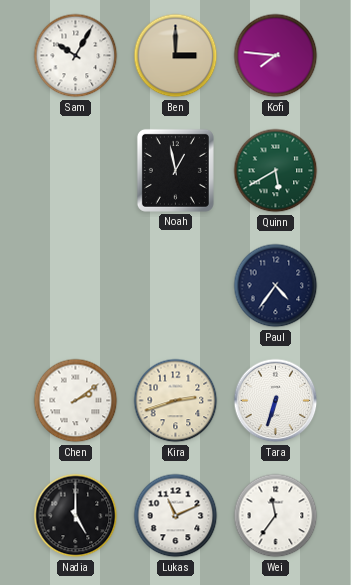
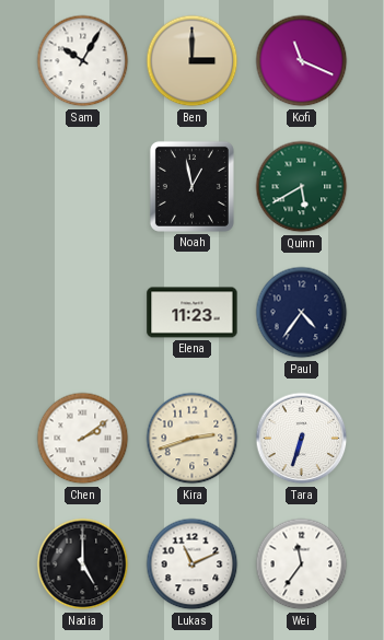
Kofi: 7:46 -> 11:19 (302, 61)
Elena: none -> 11:23 (193, 313)
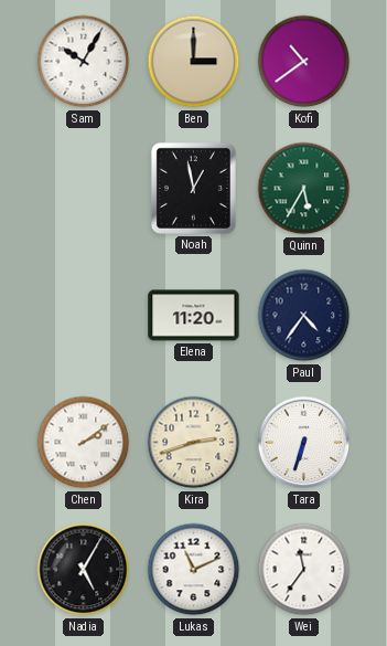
Kofi: 11:19 -> 10:39 (304, 62)
Quinn: 5:40 -> 5:35 (304, 189)
Elena: 11:23 -> 11:20 (194, 316)
Nadia: 5:00 -> 5:05 (84, 570)
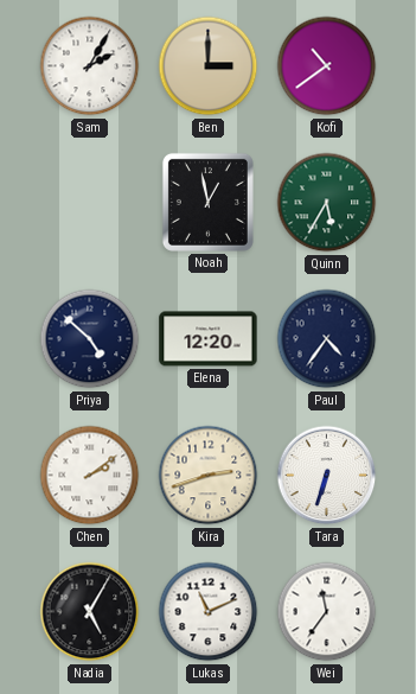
Sam: 10:05 -> 2:05 (90, 66)
Priya: none -> 4:52 (90, 339)
Elena: 11:20 -> 12:20 (209, 339)
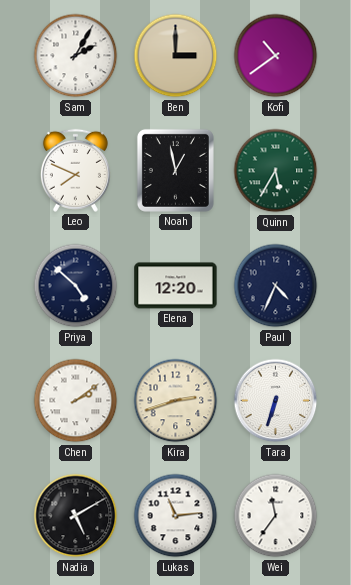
Leo: none -> 7:49 (75, 170)
Paul: 4:36 -> 4:34 (276, 286)
Nadia: 5:05 -> 5:10 (76, 516)
Lukas: 11:11 -> 11:14 (176, 516)
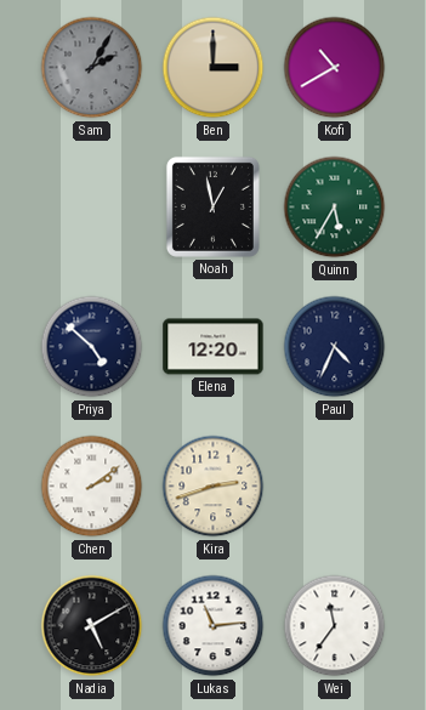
Sam dial: white -> grey (92, 68)
Kofi: 10:39 -> 10:40 (335, 68)
Leo: 7:49 -> none (75, 170)
Tara: 6:33 -> none (276, 401)
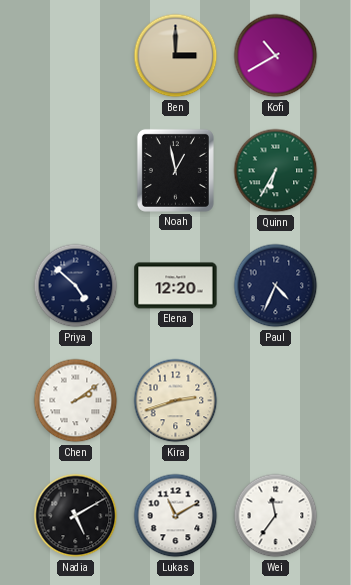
Sam: 2:05 -> none (92, 68)
Quinn: 5:35 -> 6:35 (276, 171)
Lukas: 11:14 -> 11:10 (176, 516)
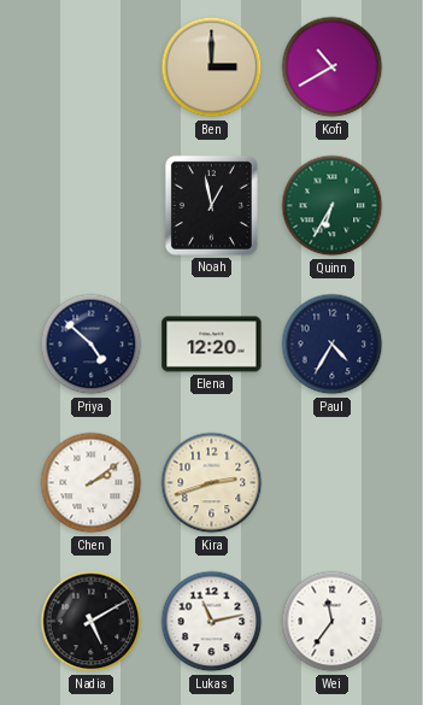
Paul: 4:34 -> 4:35 (333, 345)
Lukas: 11:10 -> 11:13 (212, 622)
